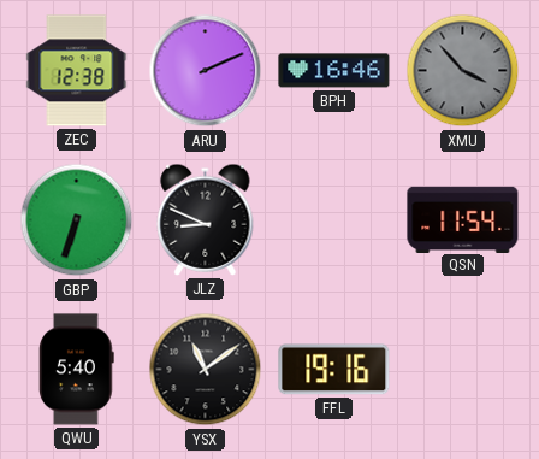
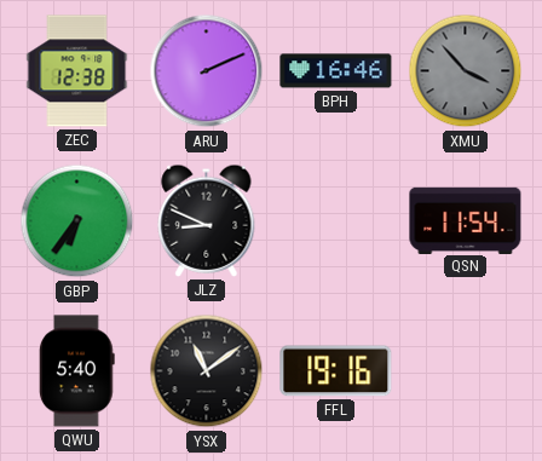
GBP: 6:33 -> 6:36 (77, 221)
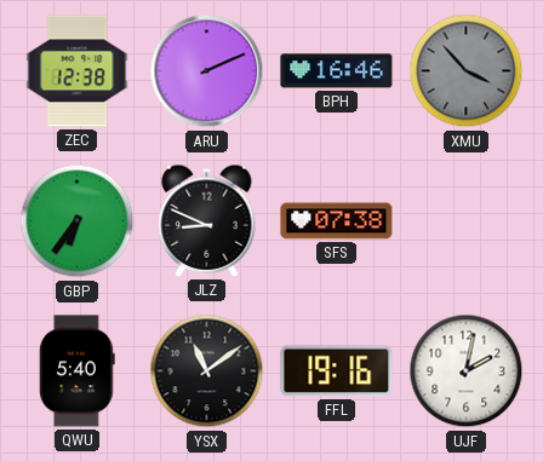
SFS: none -> 07:38 (337, 221)
QSN: 11:54 -> none (466, 220)
UJF: none -> 2:02 (467, 371)
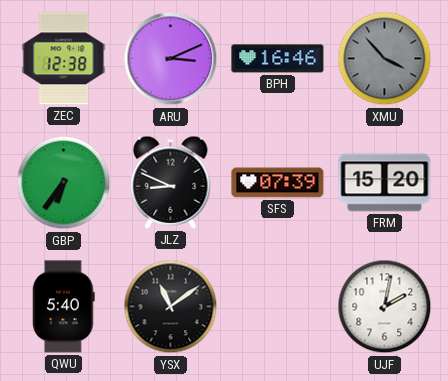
ARU: 2:11 -> 3:11 (171, 59)
SFS: 07:38 -> 07:39 (278, 183)
FRM: none -> 15:20 (385, 183)
FFL: 19:16 -> none (337, 371)
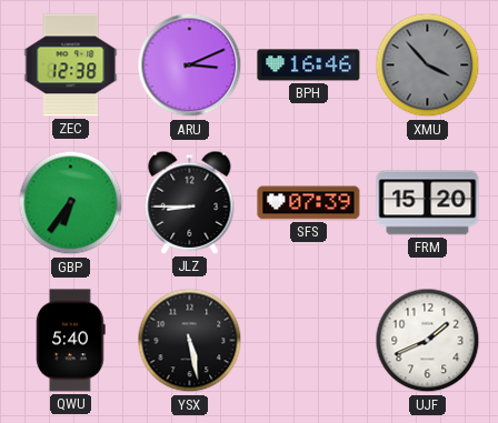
JLZ: 8:49 -> 8:45 (190, 202)
YSX: 11:09 -> 5:28 (190, 341)
UJF: 2:02 -> 1:41 (428, 341)
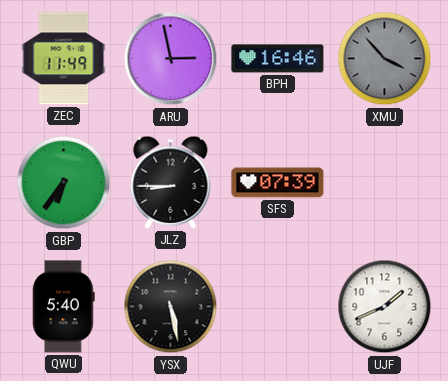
ZEC: 12:38 -> 11:49 (64, 59)
ARU: 3:11 -> 2:58 (171, 59)
FRM: 15:20 -> none (428, 203)
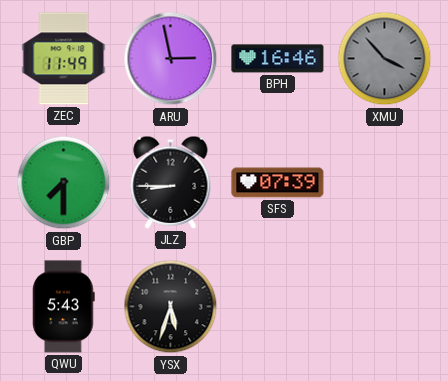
GBP: 6:36 -> 7:30 (64, 183)
QWU: 5:40 -> 5:43 (64, 307)
YSX: 5:28 -> 5:33 (171, 307)
UJF: 1:41 -> none (385, 307)
